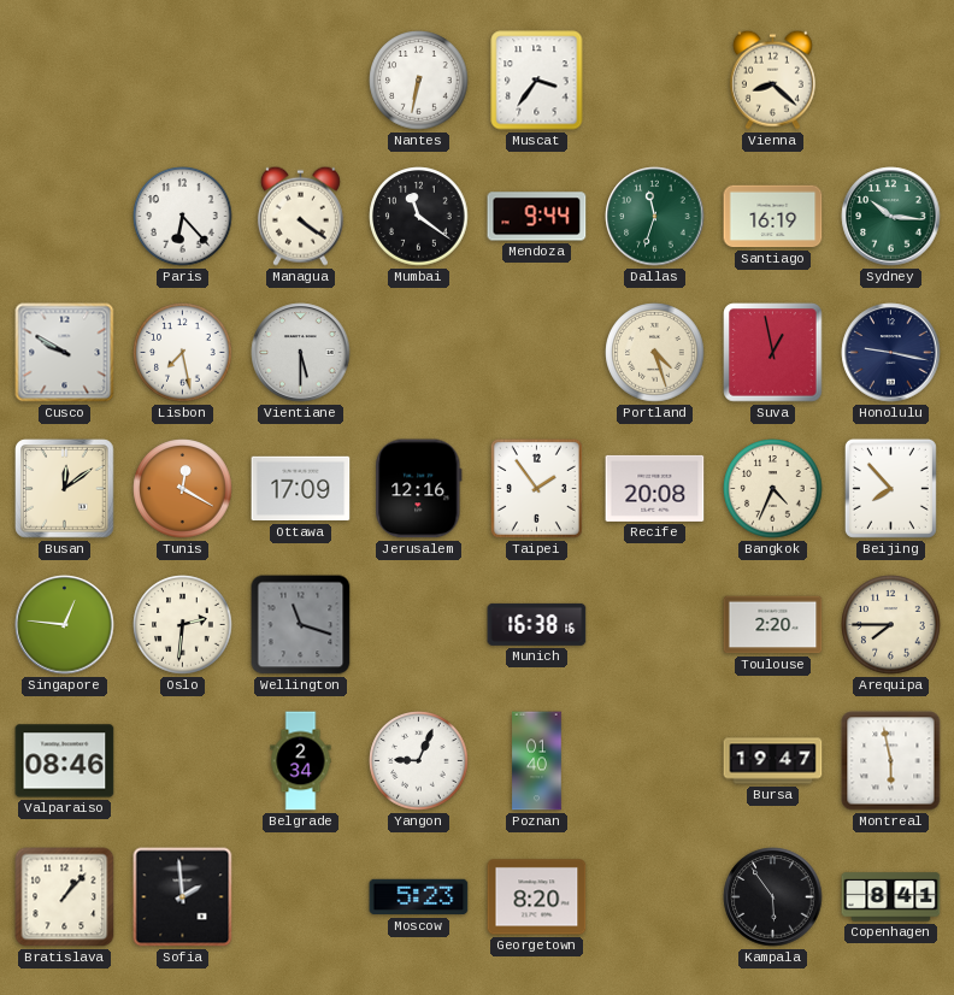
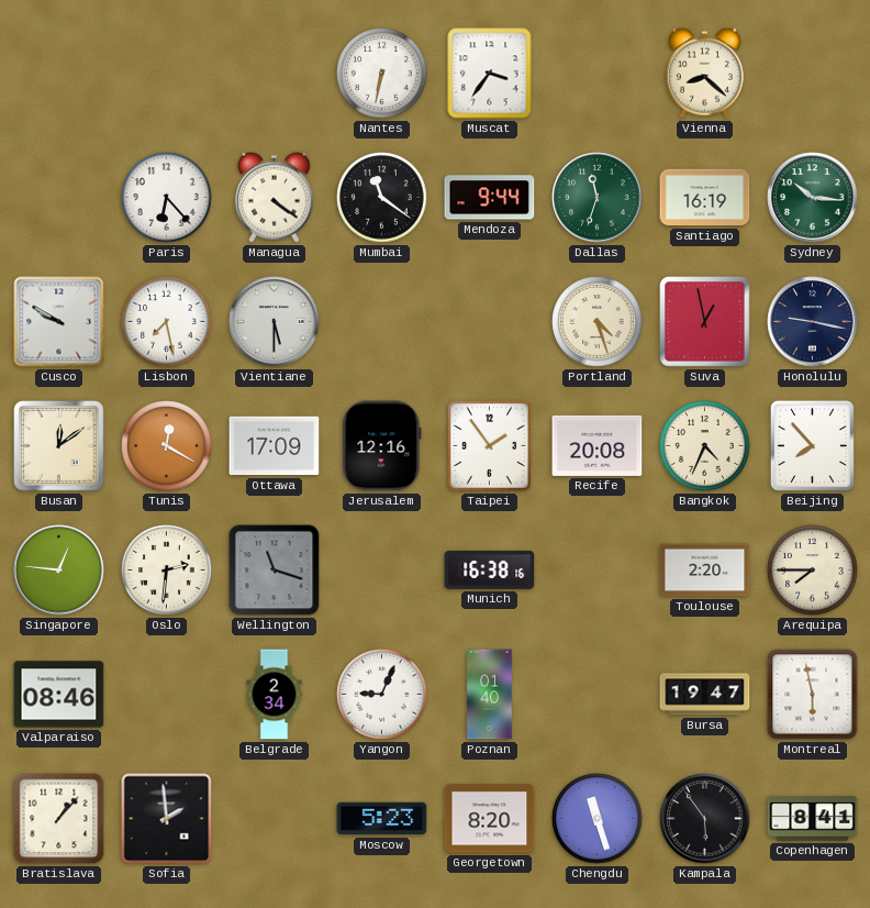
Chengdu: none -> 11:27 (598, 819)
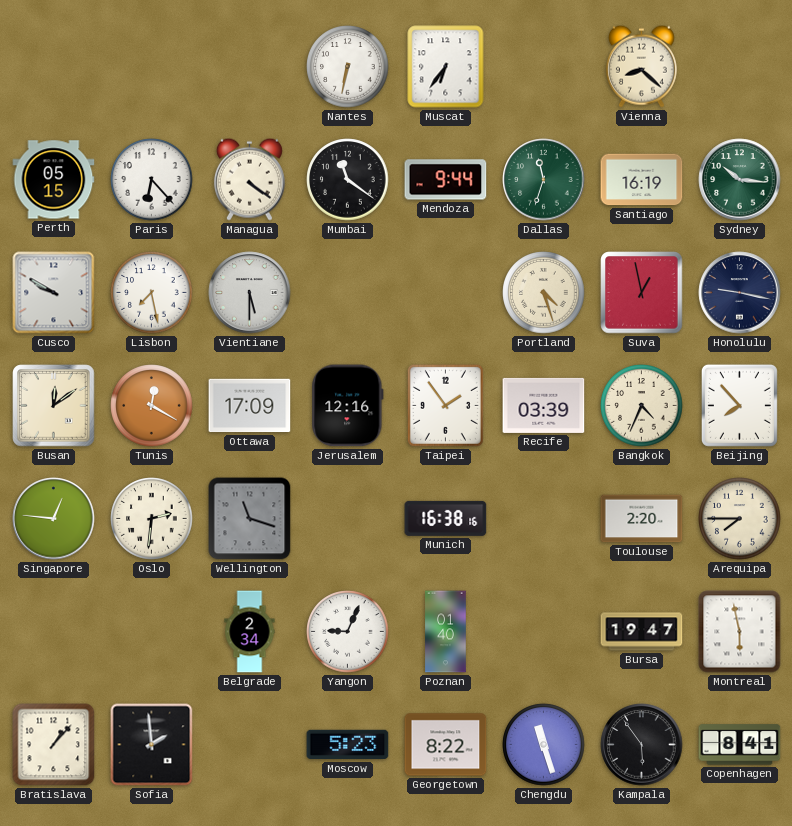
Muscat: 3:36 -> 6:36 (446, 67)
Perth: none -> 05:15 (54, 180)
Recife: 20:08 -> 03:39 (544, 405)
Valparaiso: 08:46 -> none (59, 695)
Georgetown: 8:20 -> 8:22 (446, 745)
